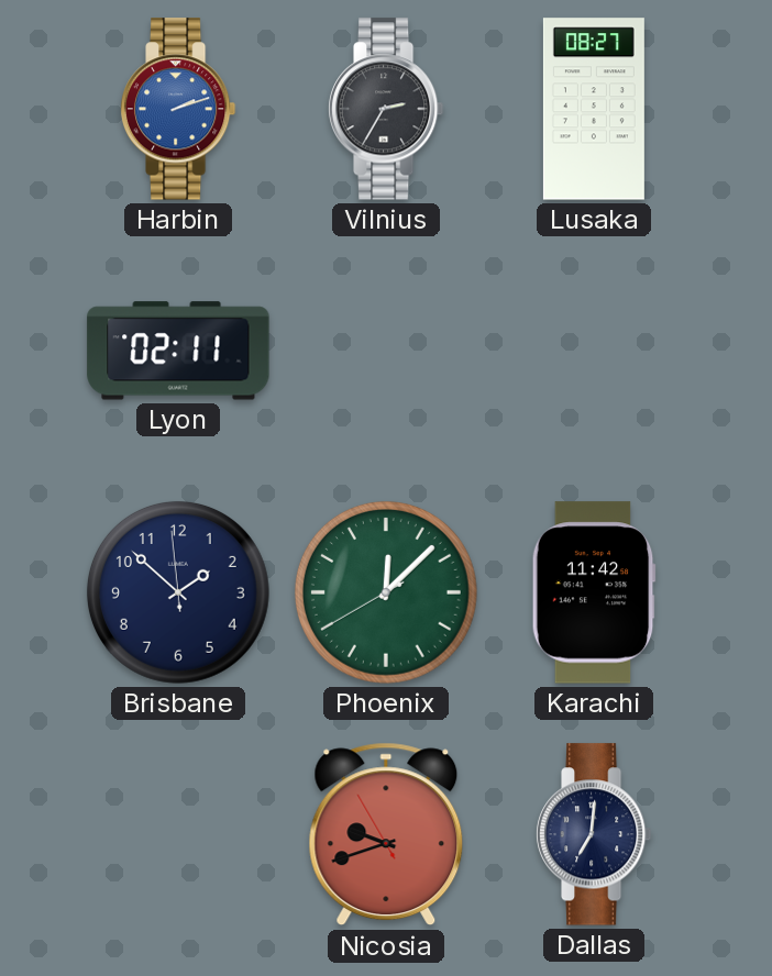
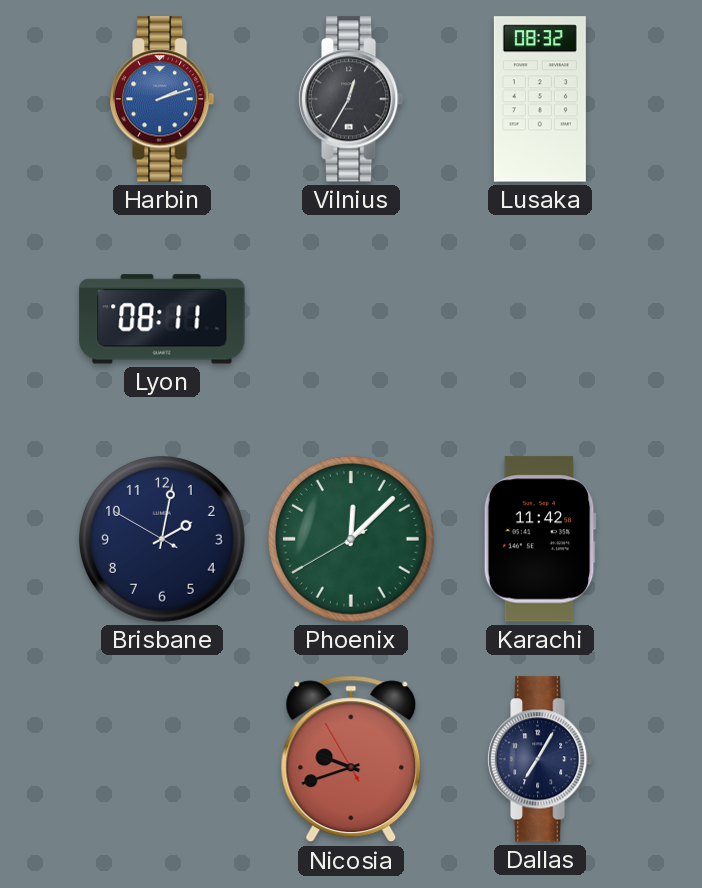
Vilnius: 2:35 -> 12:35 (351, 99)
Lusaka: 08:27 -> 08:32 (540, 99)
Lyon: 02:11 -> 08:11 (162, 319)
Brisbane: 1:51 -> 2:01 (162, 539)
Dallas: 7:01 -> 7:05 (540, 759)
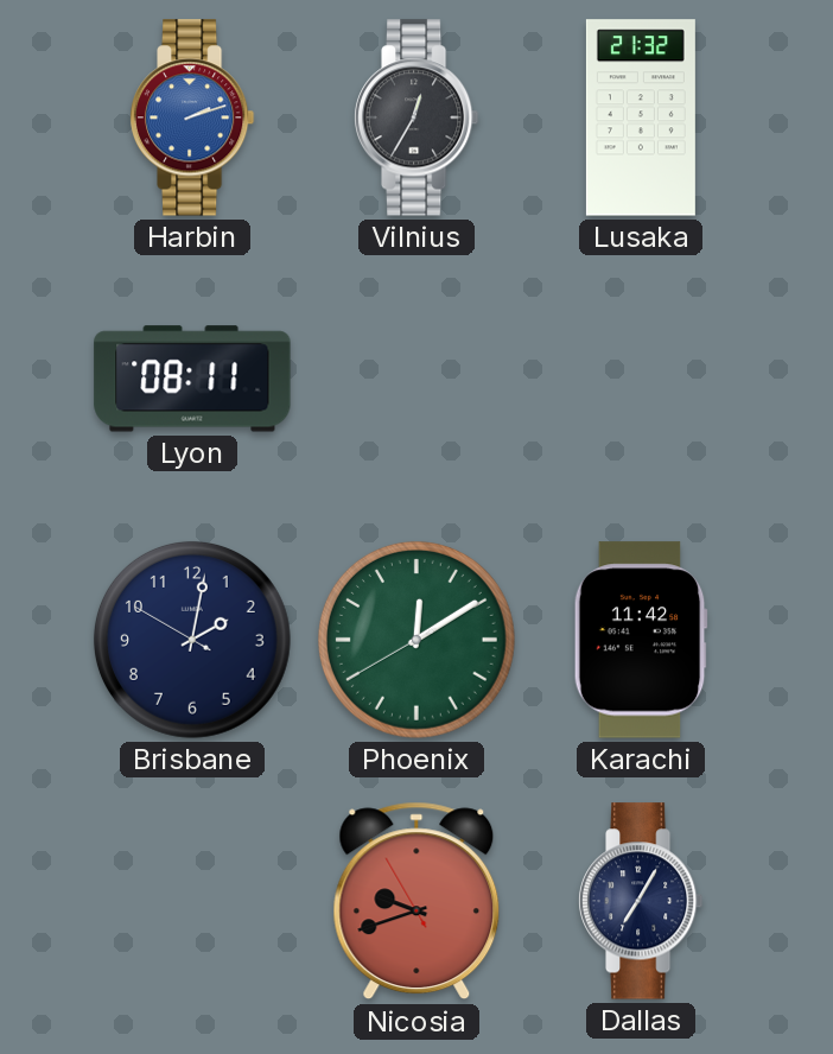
Lusaka: 08:32 -> 21:32 (641, 118)
Phoenix: 12:07 -> 12:09 (416, 640)
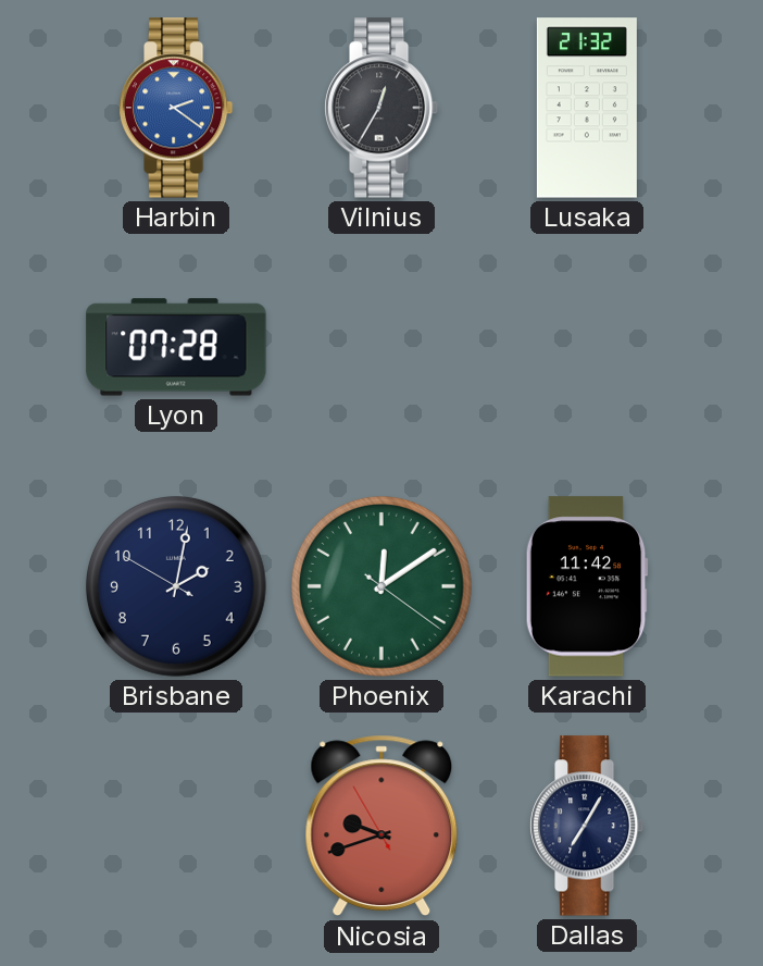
Harbin: 2:12 -> 2:21 (176, 108)
Lyon: 08:11 -> 07:28 (176, 347)
Phoenix: 12:09:40 -> 12:09:21 (381, 586)
